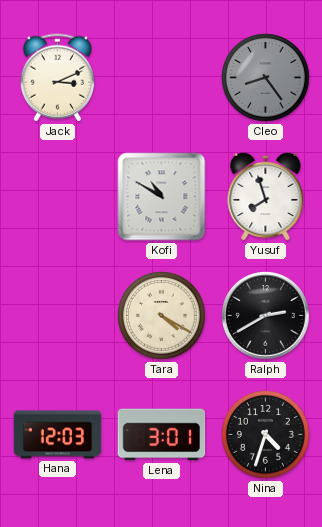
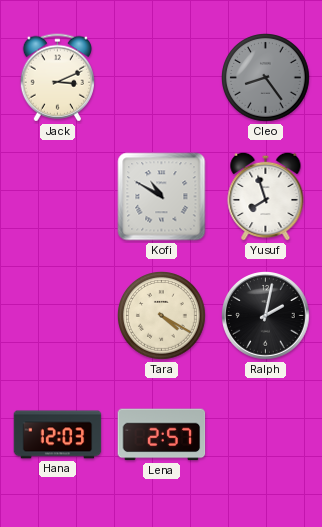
Ralph: 2:40 -> 2:02 (266, 316)
Lena: 3:01 -> 2:57 (162, 435)
Nina: 4:33 -> none (266, 435)
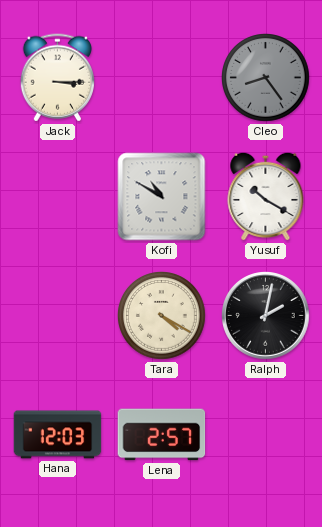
Jack: 3:11 -> 3:15 (57, 78)
Yusuf: 7:57 -> 10:20 (266, 196)
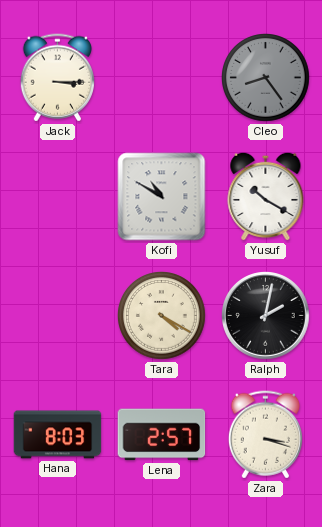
Hana: 12:03 -> 8:03 (58, 435)
Zara: none -> 3:18 (265, 435)
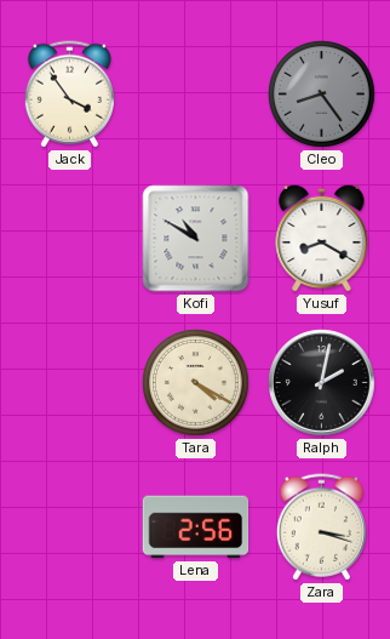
Jack: 3:15 -> 3:54 (69, 95)
Yusuf: 10:20 -> 8:20 (322, 238)
Hana: 8:03 -> none (58, 435)
Lena: 2:57 -> 2:56 (196, 527)
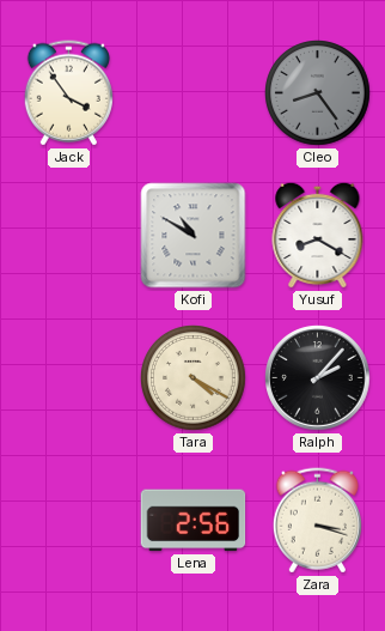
Ralph: 2:02 -> 2:07 (318, 378)
